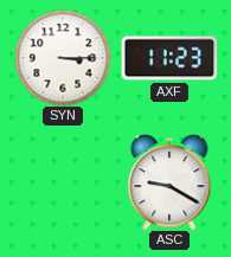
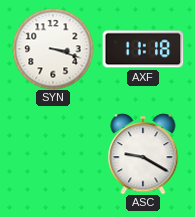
SYN: 3:15 -> 3:18 (53, 49)
AXF: 11:23 -> 11:18 (143, 49)
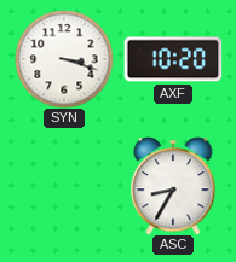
AXF: 11:18 -> 10:20 (173, 59)
ASC: 9:20 -> 8:35 (173, 186)
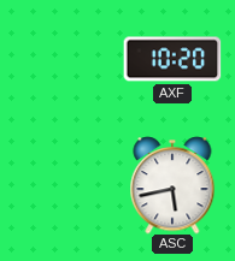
SYN: 3:18 -> none (64, 59)
ASC: 8:35 -> 5:43 (172, 185)
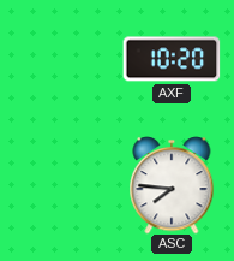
ASC: 5:43 -> 7:46 (172, 185)
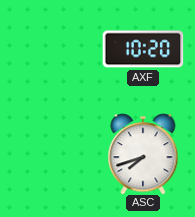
ASC: 7:46 -> 7:42 (143, 154)
